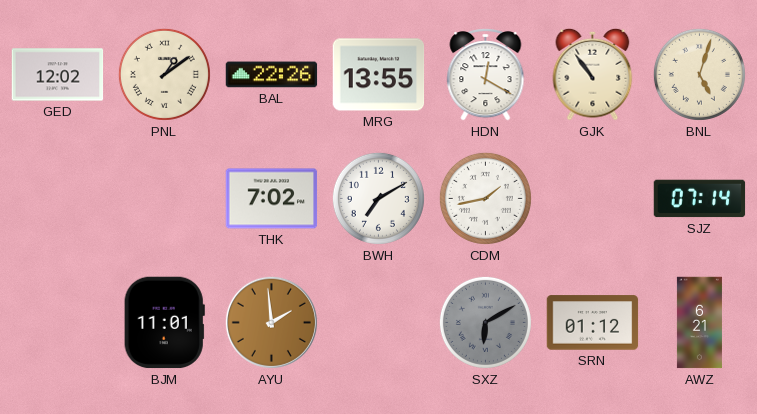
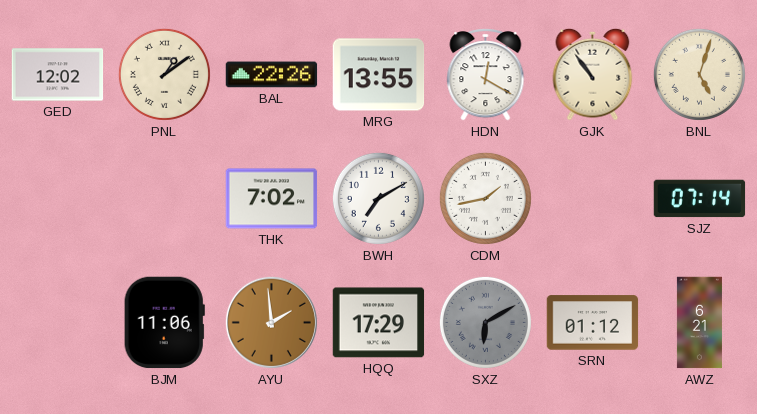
BJM: 11:01 -> 11:06 (164, 323)
HQQ: none -> 17:29 (379, 323)
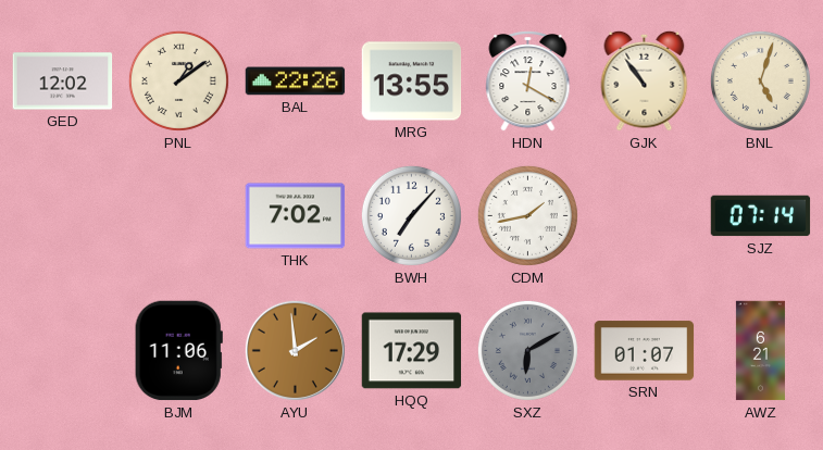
BWH: 7:10 -> 7:07 (411, 215)
SRN: 01:12 -> 01:07 (645, 351)
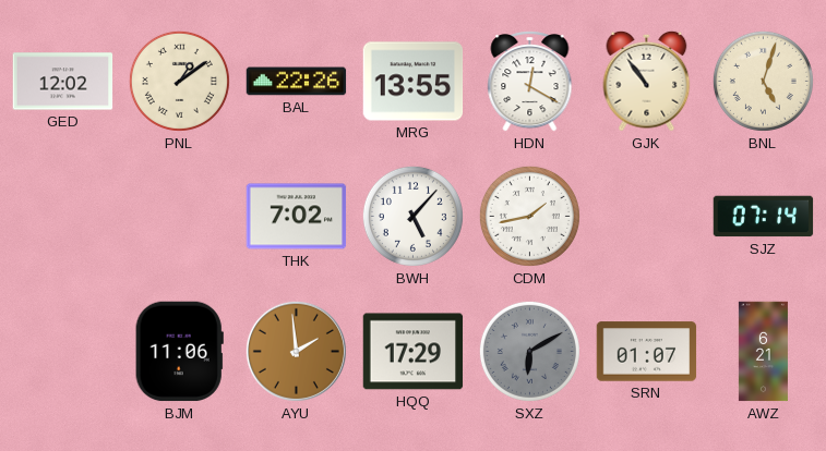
BWH: 7:07 -> 5:07 (412, 216)
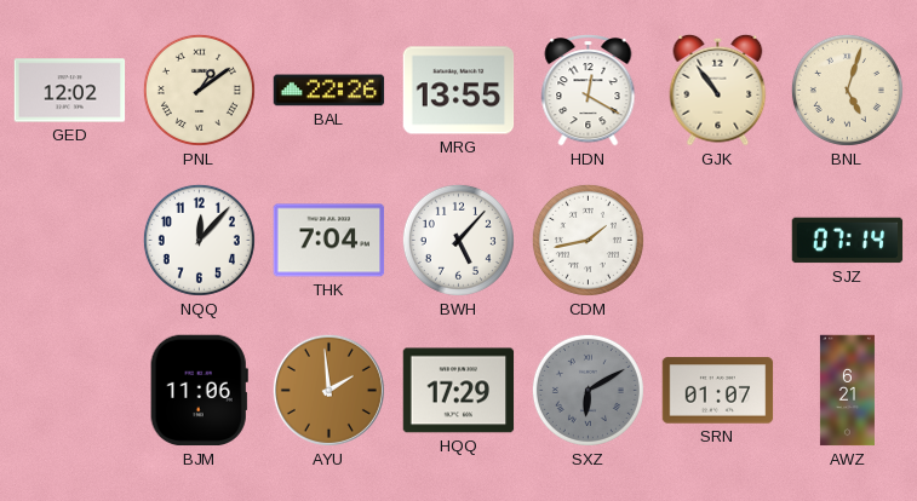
NQQ: none -> 12:07 (199, 240)
THK: 7:02 -> 7:04 (329, 241)
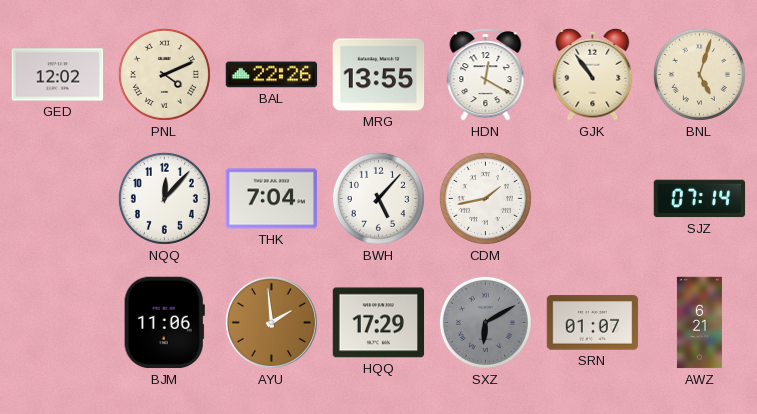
PNL: 1:09 -> 4:11 (164, 74)
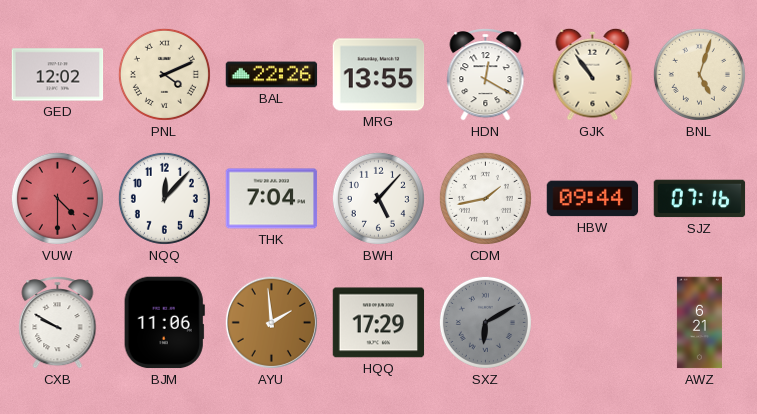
VUW: none -> 4:30 (57, 198)
HBW: none -> 09:44 (593, 199)
SJZ: 07:14 -> 07:16 (700, 199)
CXB: none -> 9:50 (58, 323)
SRN: 01:07 -> none (593, 323)
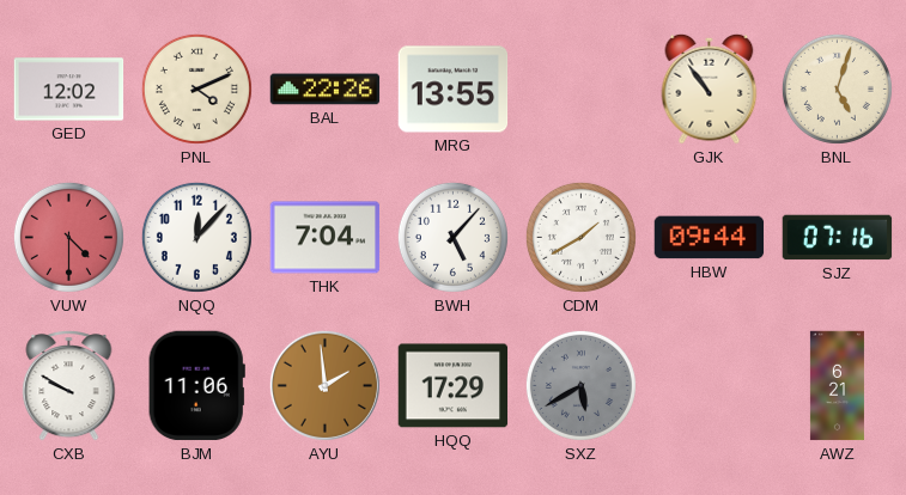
HDN: 12:20 -> none (486, 75)
CDM: 1:43 -> 1:40 (580, 237)
SXZ: 6:10 -> 5:40 (580, 385)
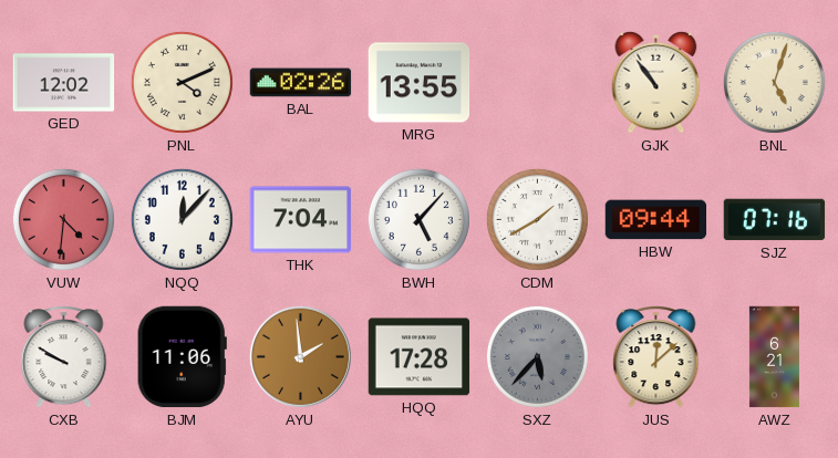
BAL: 22:26 -> 02:26 (301, 83)
VUW: 4:30 -> 4:31 (63, 219)
HQQ: 17:29 -> 17:28 (420, 357)
SXZ: 5:40 -> 5:37 (537, 356)
JUS: none -> 12:08 (656, 357)
